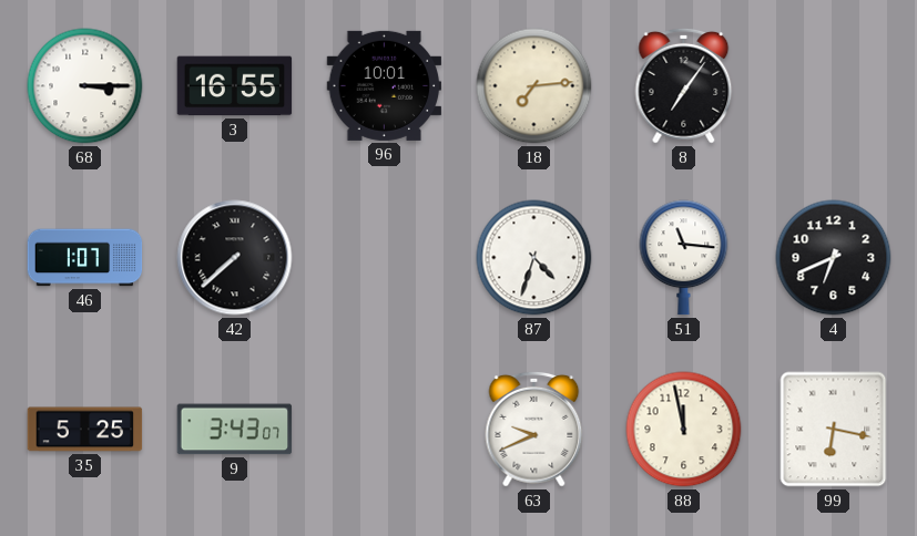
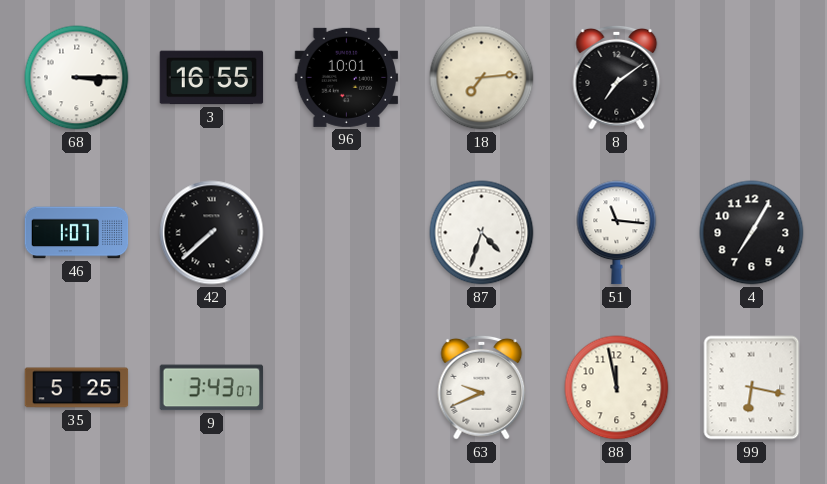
8: 7:06 -> 7:09 (617, 77)
4: 6:41 -> 7:05 (752, 233)
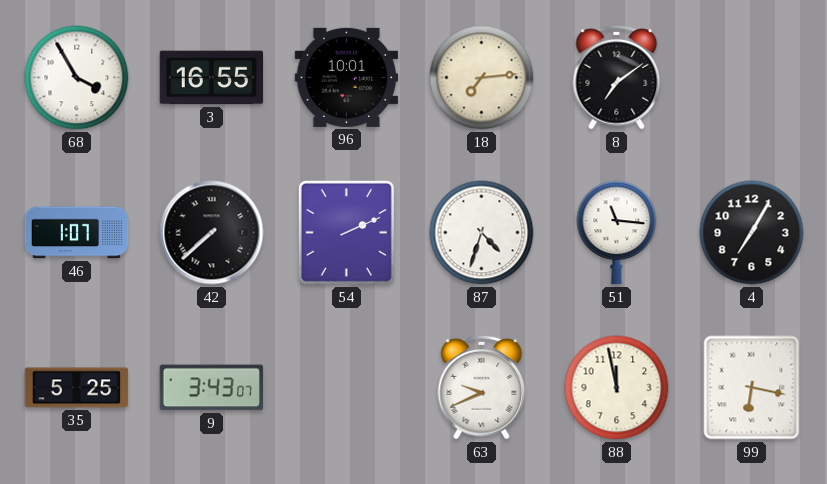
68: 3:15 -> 3:55 (77, 78)
54: none -> 2:11 (346, 232)
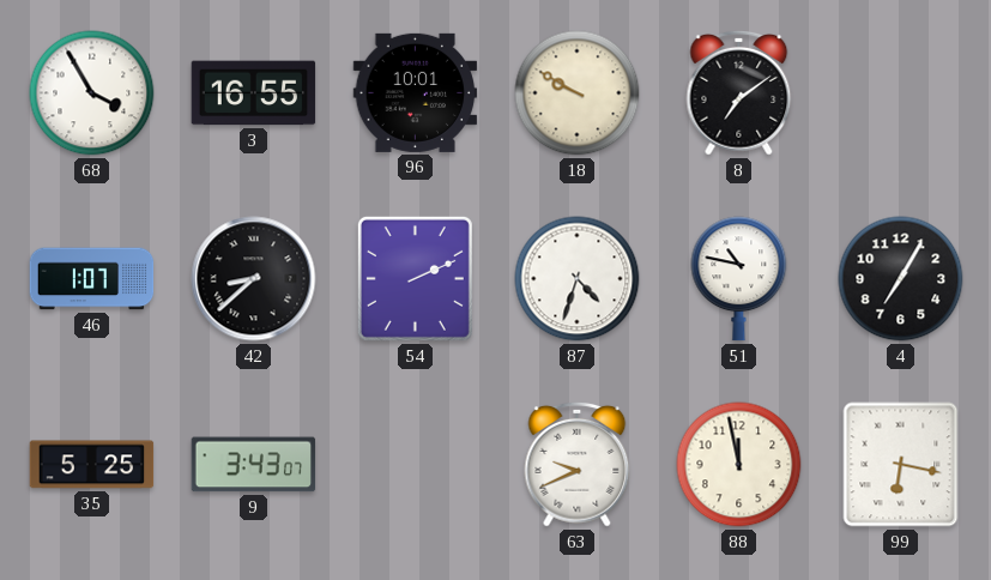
18: 7:14 -> 9:50 (578, 93)
42: 7:38 -> 8:38 (254, 279)
51: 11:16 -> 10:47 (739, 279)
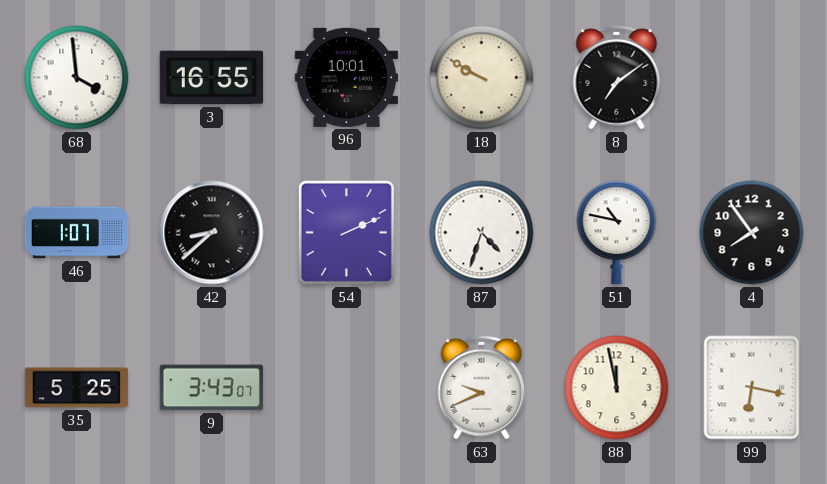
68: 3:55 -> 3:59 (77, 78)
4: 7:05 -> 7:54 (752, 233)
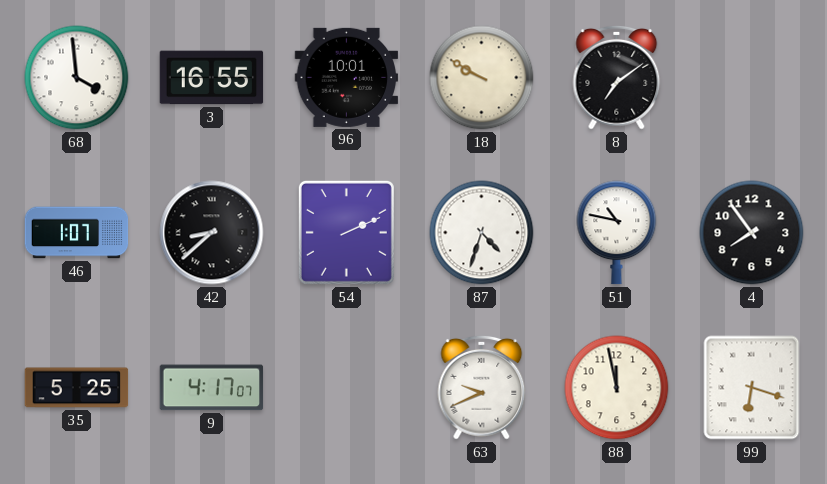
9: 3:43 -> 4:17 (212, 388)
99: 6:17 -> 6:18 (752, 388)
